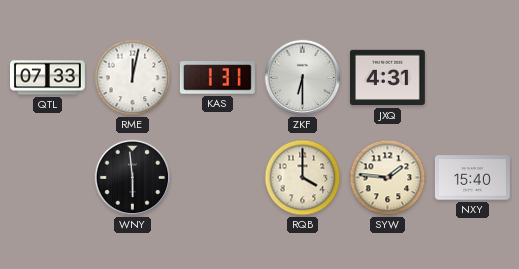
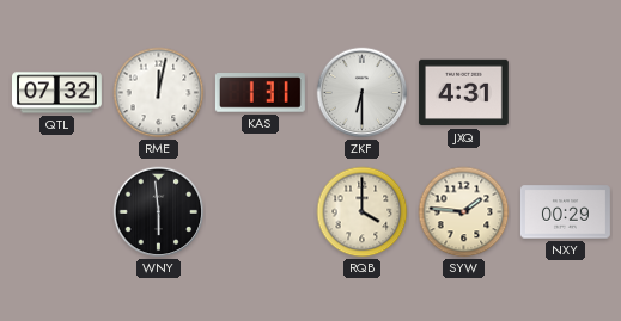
QTL: 07:33 -> 07:32 (57, 93)
NXY: 15:40 -> 00:29 (565, 212)
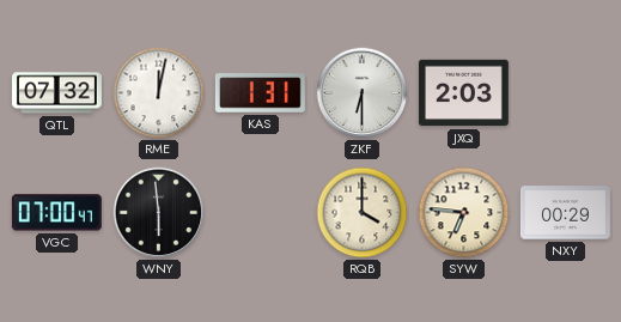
JXQ: 4:31 -> 2:03 (463, 93)
VGC: none -> 07:00 (56, 213)
SYW: 1:46 -> 6:46 (464, 213)
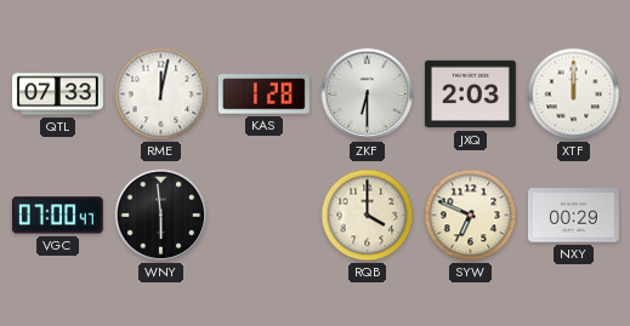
QTL: 07:32 -> 07:33 (58, 95)
KAS: 1:31 -> 1:28 (263, 95)
XTF: none -> 12:00 (574, 95)
SYW: 6:46 -> 6:49 (471, 216)
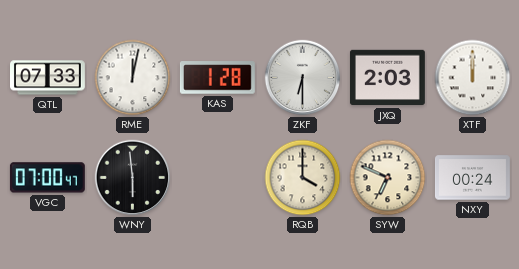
NXY: 00:29 -> 00:24 (472, 178)
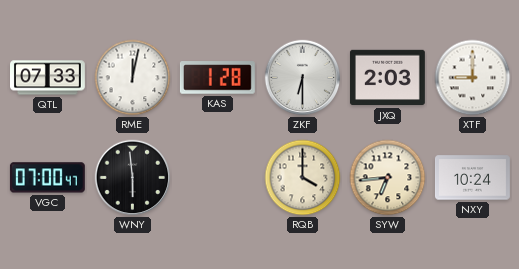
XTF: 12:00 -> 9:00 (473, 78)
SYW: 6:49 -> 6:44 (388, 178)
NXY: 00:24 -> 10:24 (472, 178)
